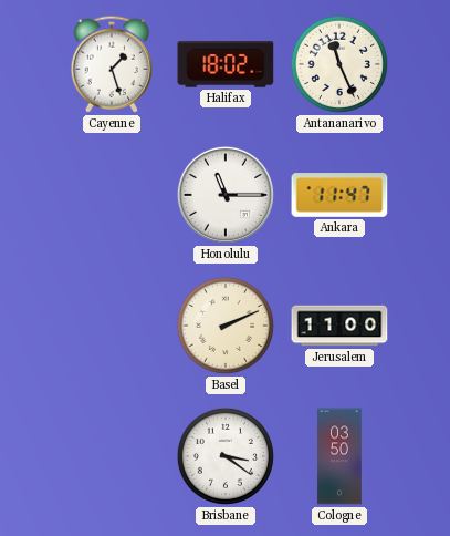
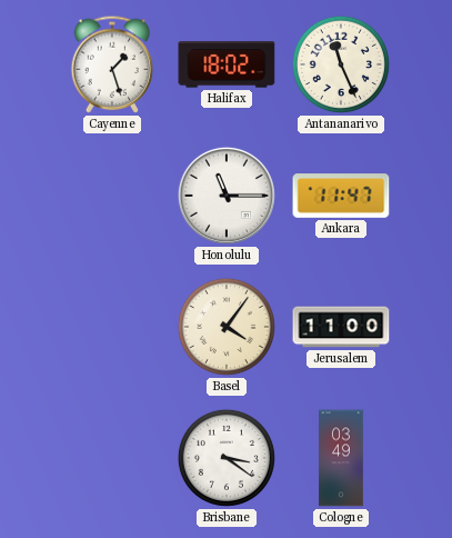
Basel: 2:11 -> 4:06 (227, 327)
Cologne: 03:50 -> 03:49 (341, 458)
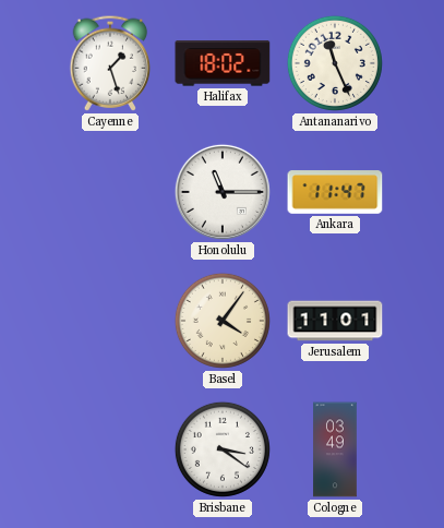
Jerusalem: 11:00 -> 11:01 (335, 321)
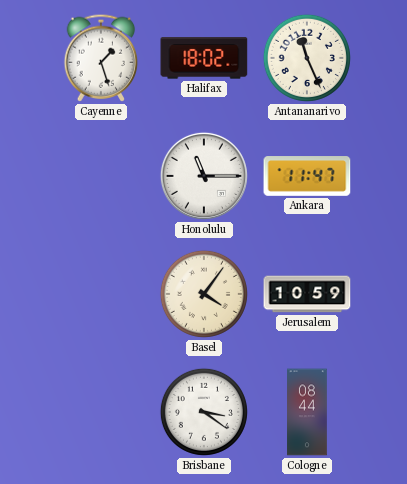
Jerusalem: 11:01 -> 10:59 (307, 294)
Cologne: 03:49 -> 08:44 (307, 412)
